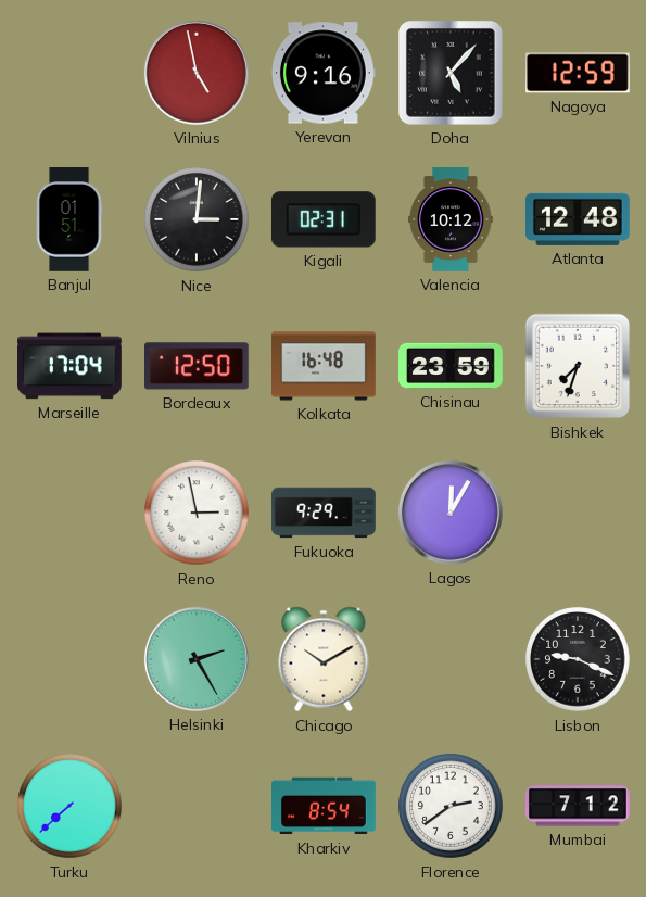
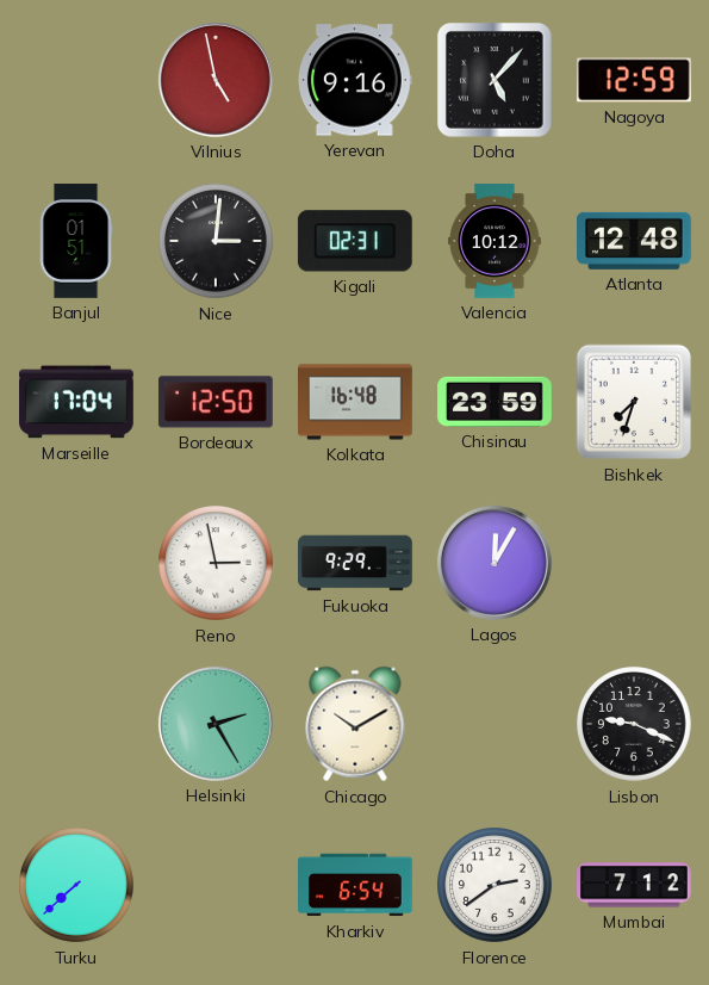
Kharkiv: 8:54 -> 6:54 (356, 885)
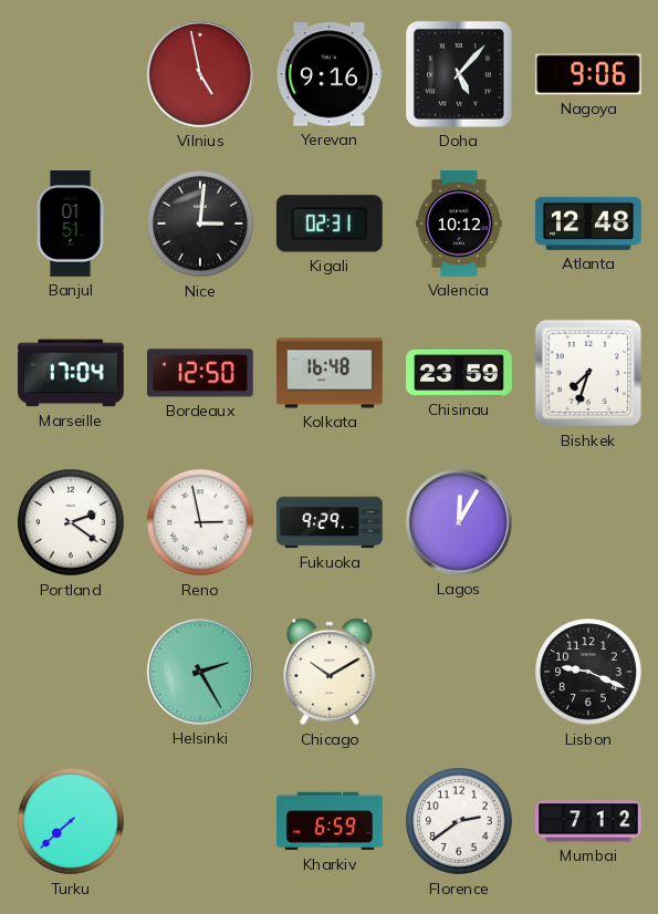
Nagoya: 12:59 -> 9:06 (589, 74)
Portland: none -> 2:21 (71, 522)
Kharkiv: 6:54 -> 6:59 (331, 821)
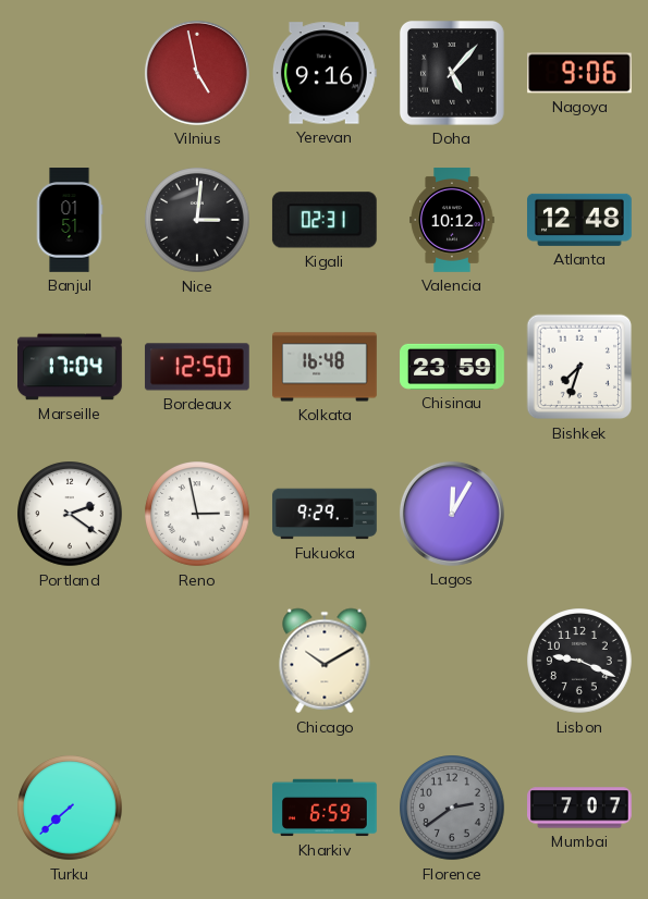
Helsinki: 2:25 -> none (200, 672)
Florence dial: white -> grey (452, 808)
Mumbai: 7:12 -> 7:07 (580, 808)
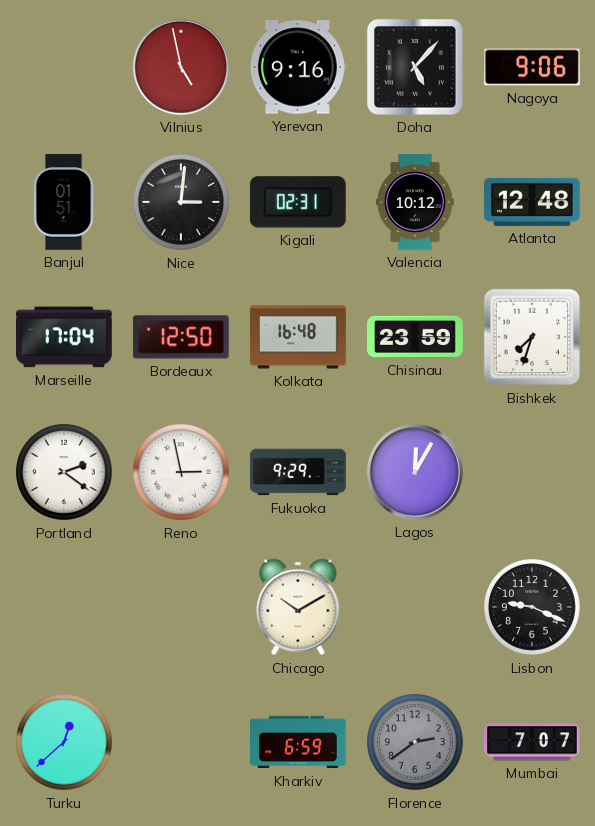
Turku: 7:38 -> 12:38 (64, 742)
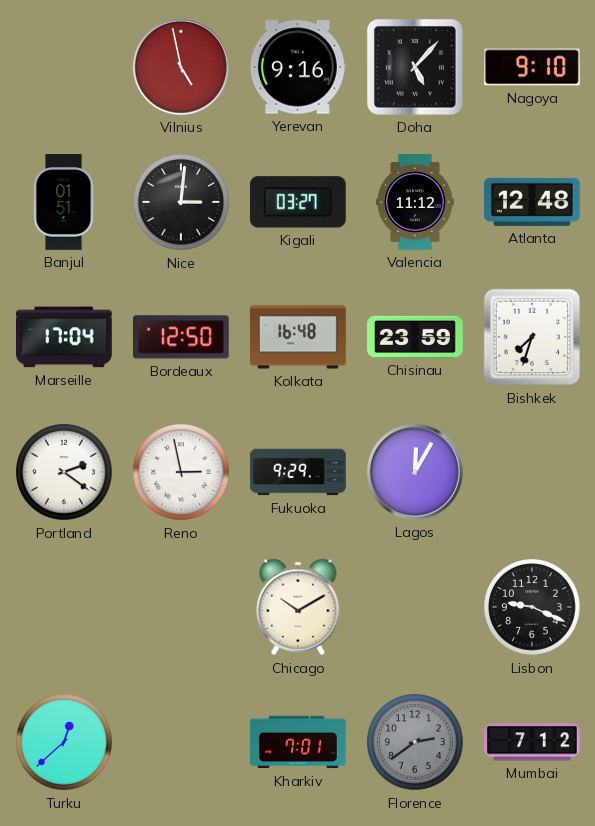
Nagoya: 9:06 -> 9:10 (533, 67)
Kigali: 02:31 -> 03:27 (298, 202)
Valencia: 10:12 -> 11:12 (415, 202)
Kharkiv: 6:59 -> 7:01 (299, 742)
Mumbai: 7:07 -> 7:12 (533, 742)
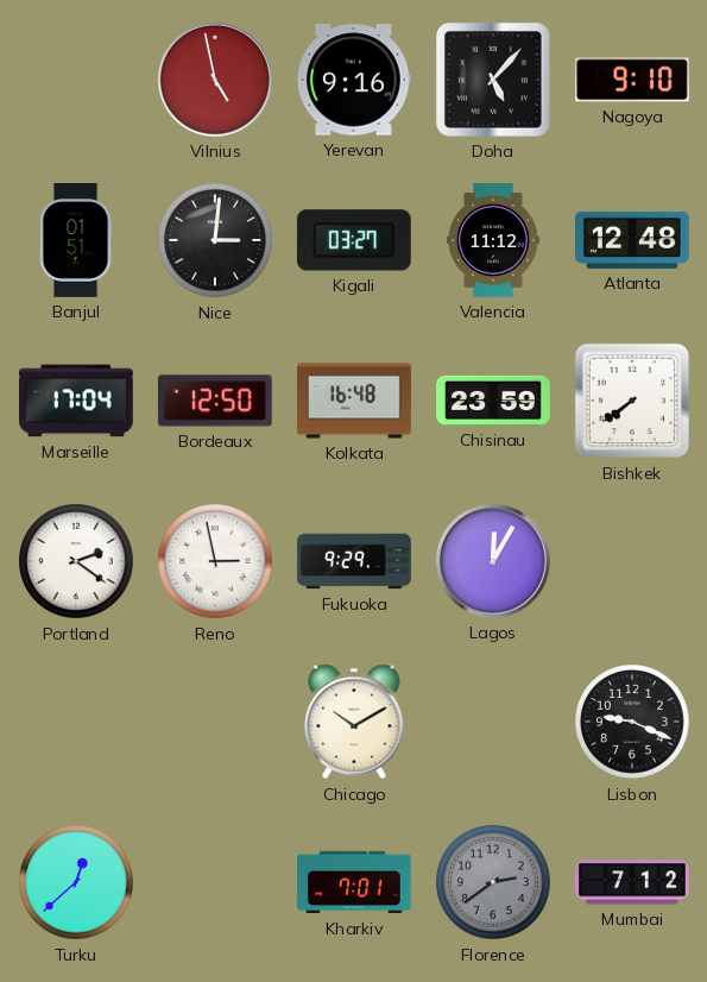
Bishkek: 7:33 -> 7:39 (632, 401)
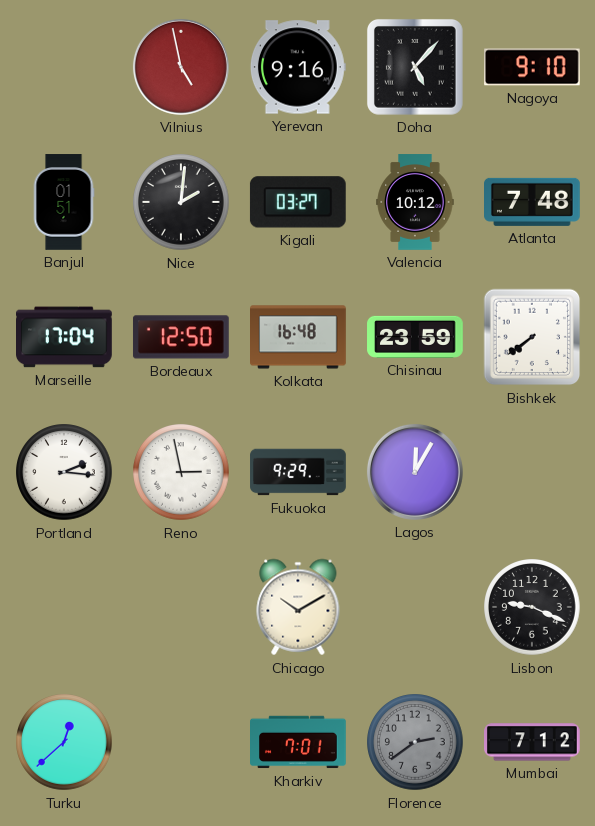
Nice: 3:01 -> 2:01 (181, 202)
Valencia: 11:12 -> 10:12 (415, 202)
Atlanta: 12:48 -> 7:48 (533, 202)
Portland: 2:21 -> 2:16 (64, 472)
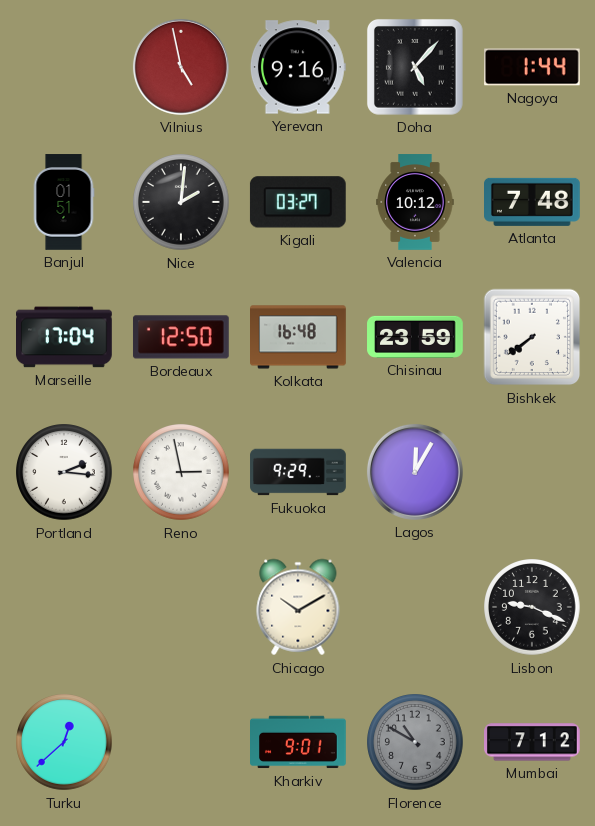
Nagoya: 9:10 -> 1:44 (533, 67)
Kharkiv: 7:01 -> 9:01 (299, 742)
Florence: 2:39 -> 10:50 (415, 742)
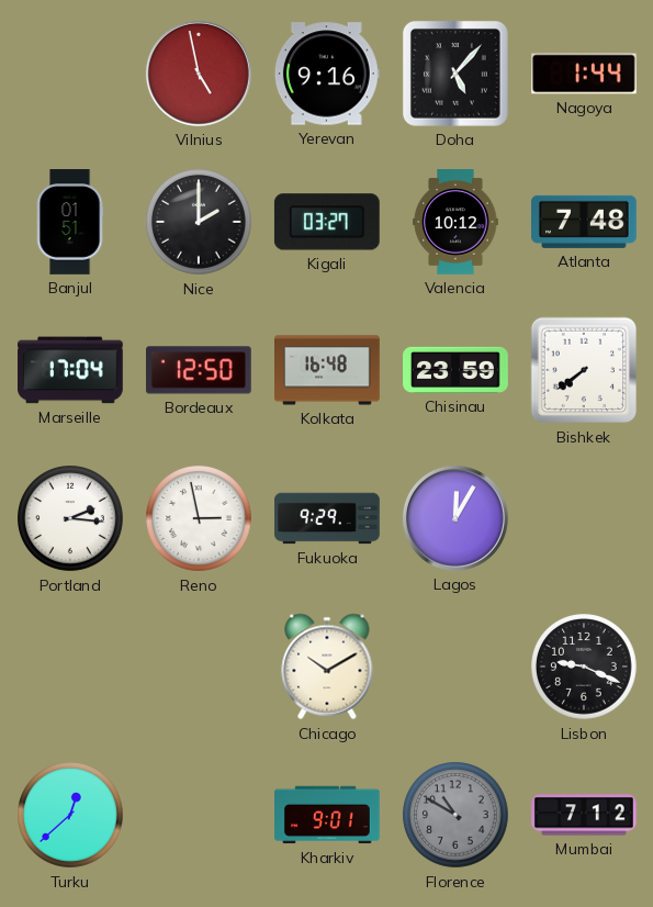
Nice: 2:01 -> 2:00 (199, 222)
